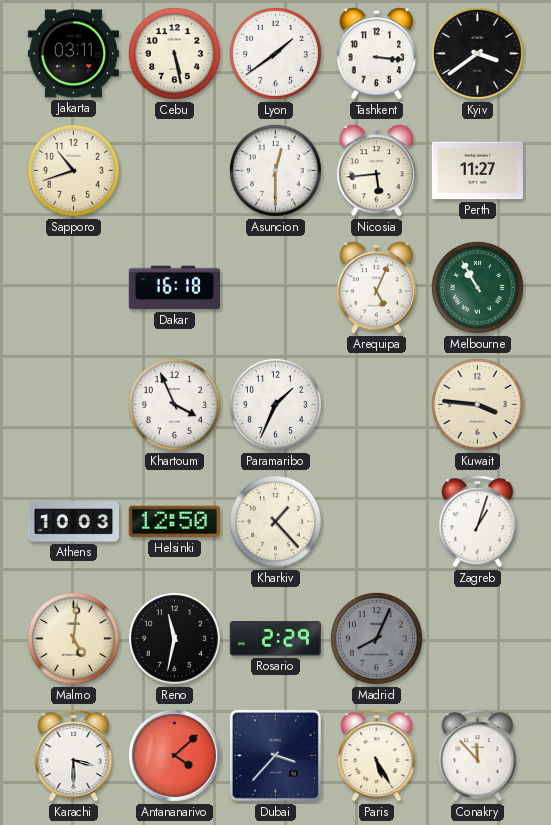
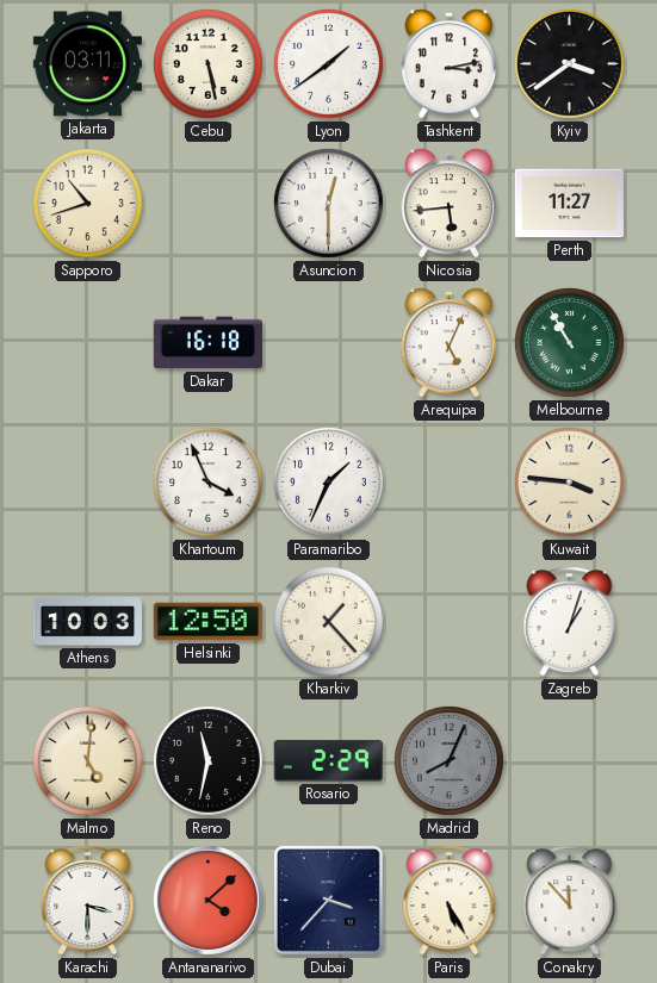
Tashkent: 3:16 -> 3:13 (450, 64)
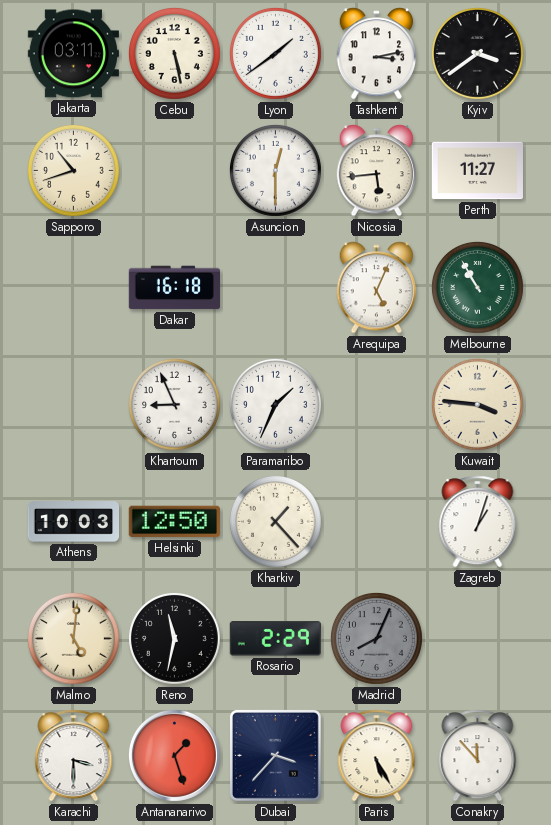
Khartoum: 3:56 -> 8:56 (174, 404)
Antananarivo: 4:08 -> 1:27 (174, 755)
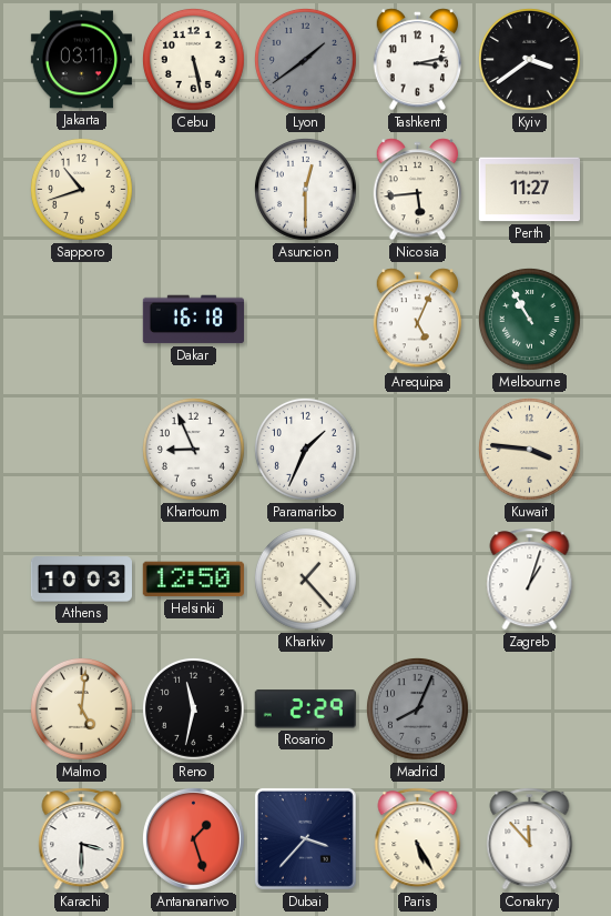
Lyon dial: white -> grey (305, 59)
